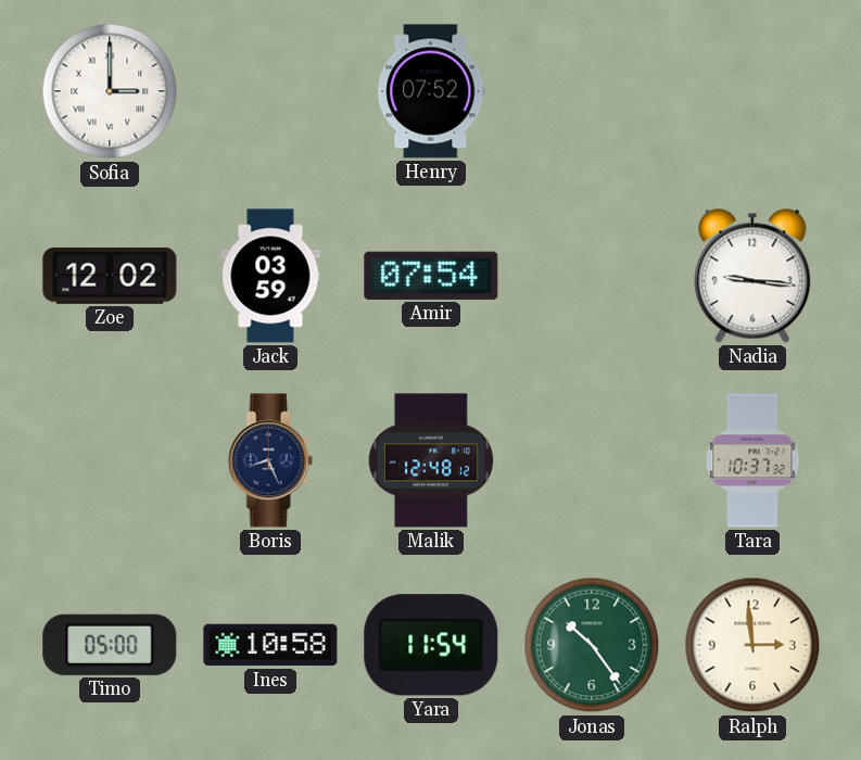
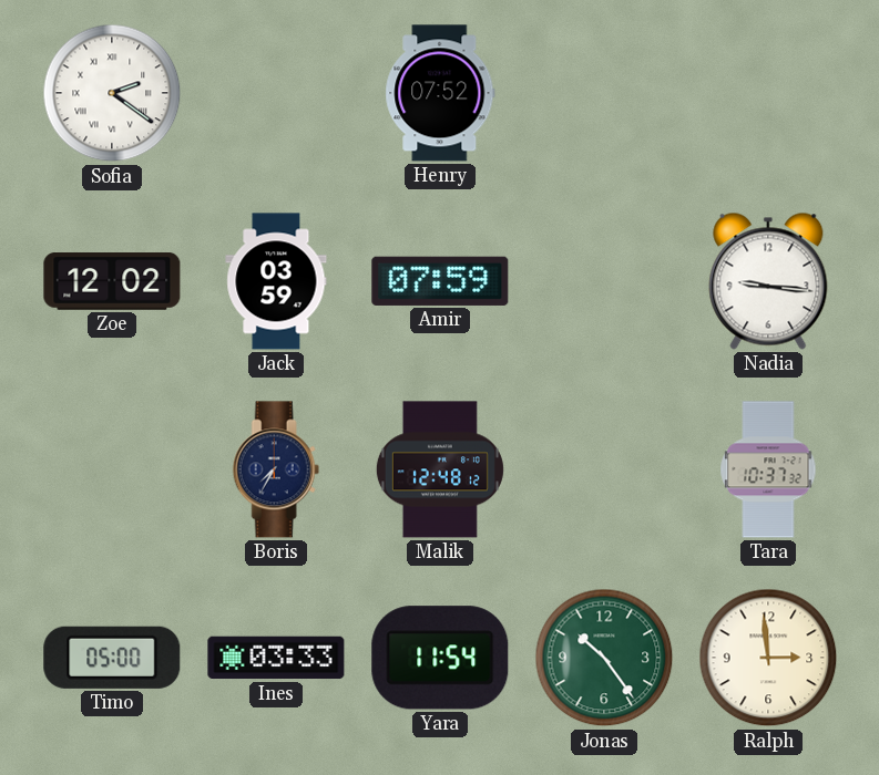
Sofia: 3:00 -> 2:21 (112, 93)
Amir: 07:54 -> 07:59 (440, 281)
Boris: 8:26 -> 7:35 (276, 469)
Ines: 10:58 -> 03:33 (276, 658)
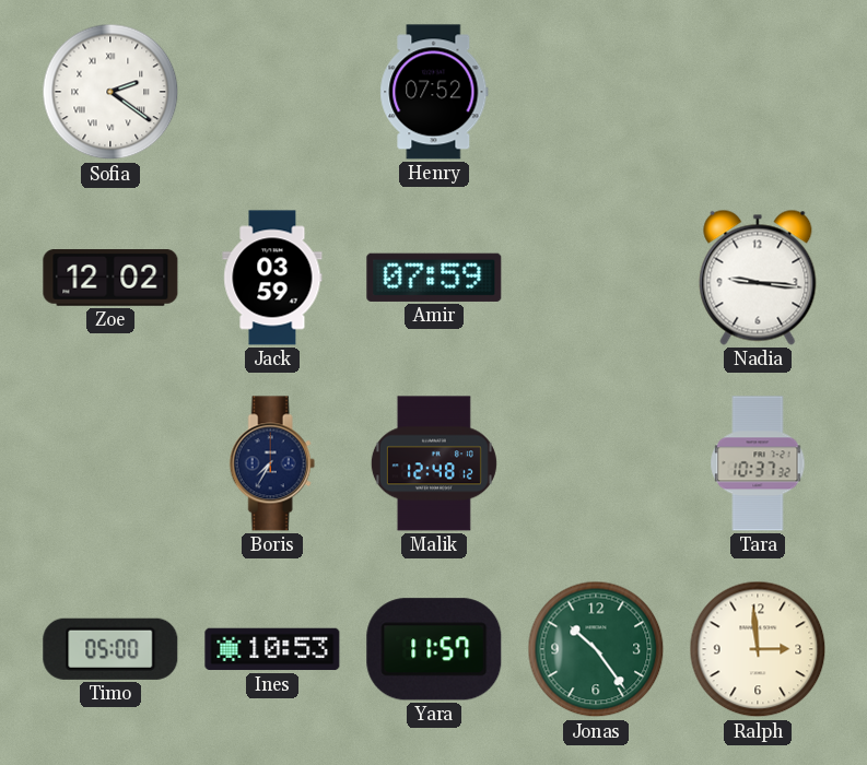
Ines: 03:33 -> 10:53 (272, 649)
Yara: 11:54 -> 11:57 (434, 649)
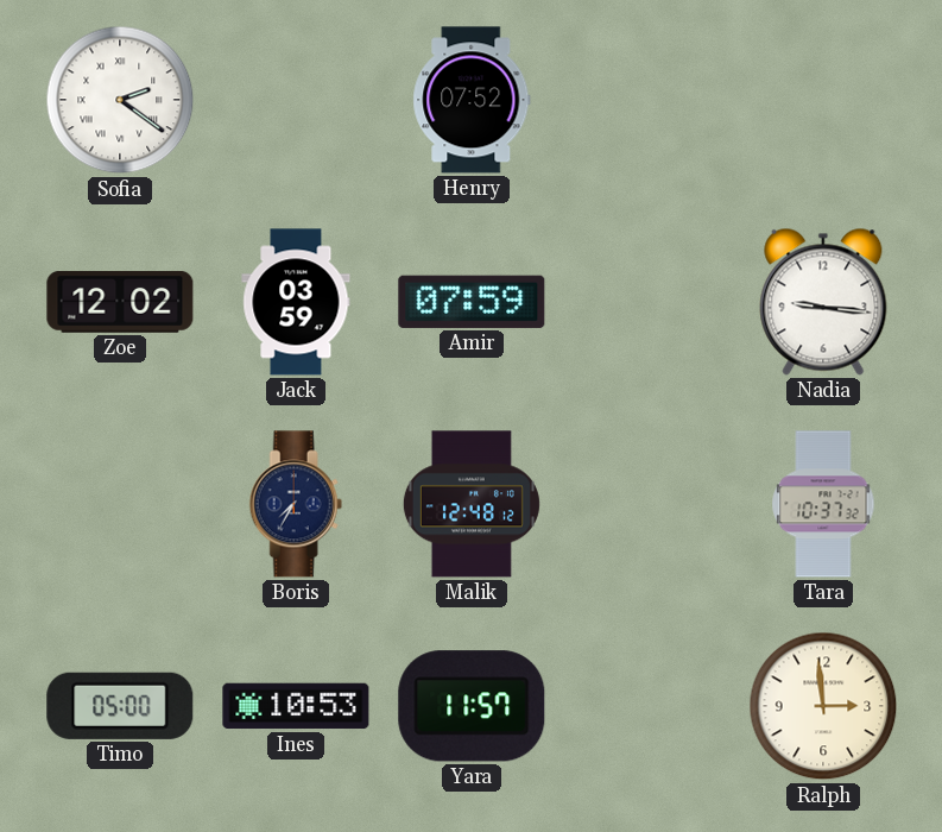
Jonas: 10:24 -> none (596, 649)
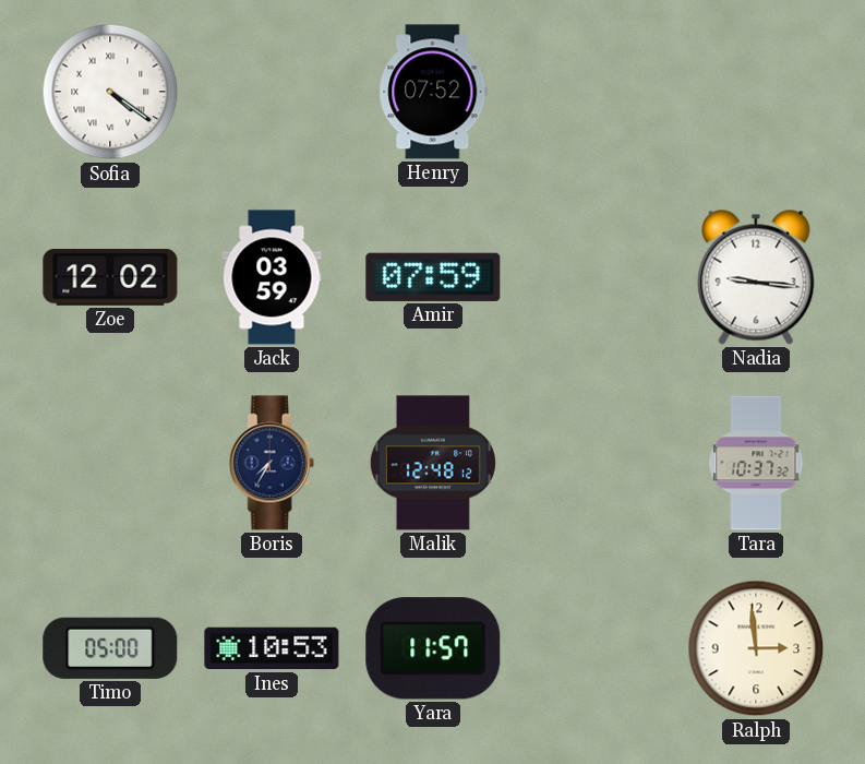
Sofia: 2:21 -> 4:21 (110, 92)
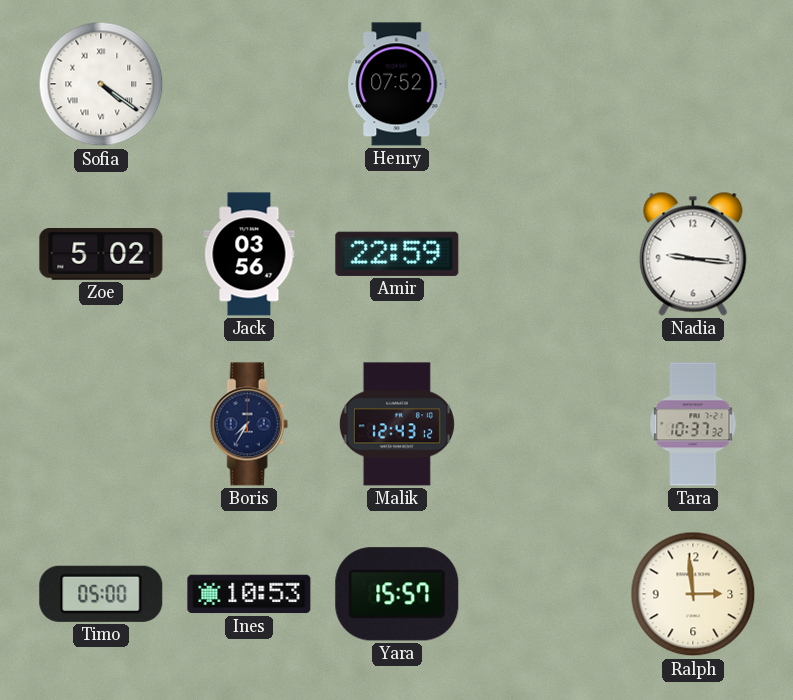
Zoe: 12:02 -> 5:02 (101, 255)
Jack: 03:59 -> 03:56 (249, 254)
Amir: 07:59 -> 22:59 (397, 254)
Malik: 12:48 -> 12:43 (397, 424)
Yara: 11:57 -> 15:57 (397, 594)
